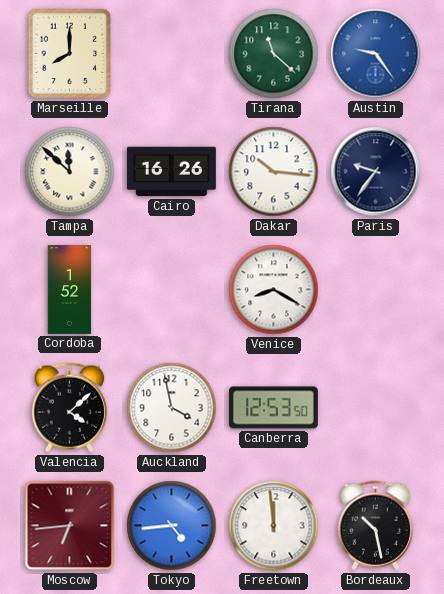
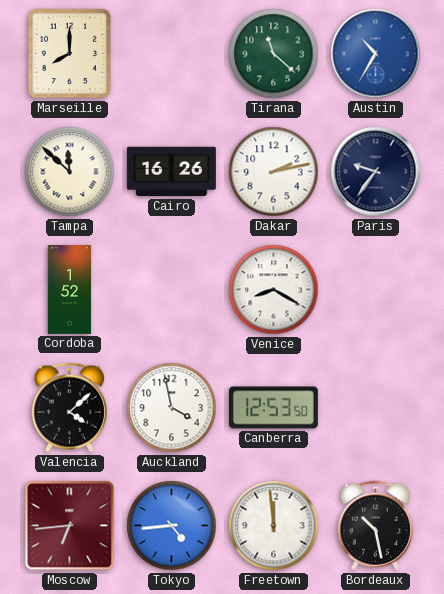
Austin: 9:24 -> 10:35 (376, 54)
Dakar: 10:16 -> 2:13 (274, 172)
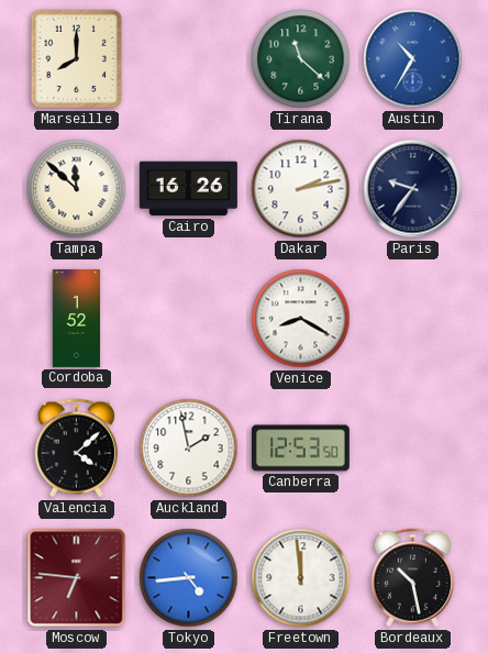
Auckland: 3:58 -> 1:58 (189, 449)
Moscow: 6:44 -> 6:46 (77, 578)
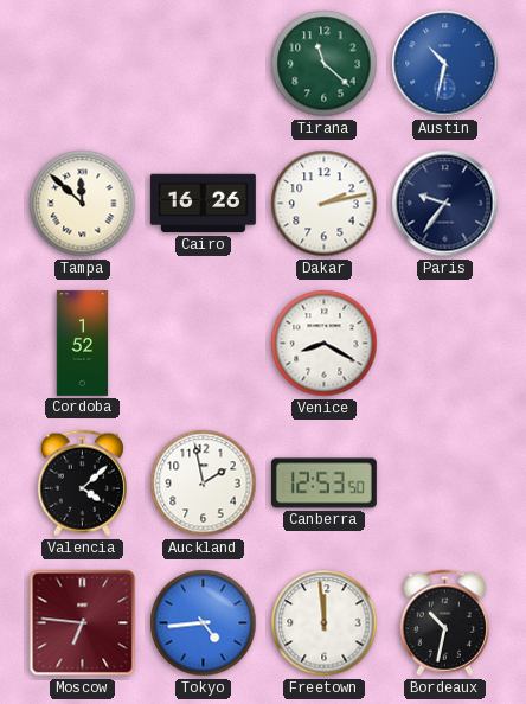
Marseille: 8:00 -> none (77, 59)
Austin: 10:35 -> 10:32 (445, 64)
Bordeaux: 10:28 -> 10:32 (444, 623)
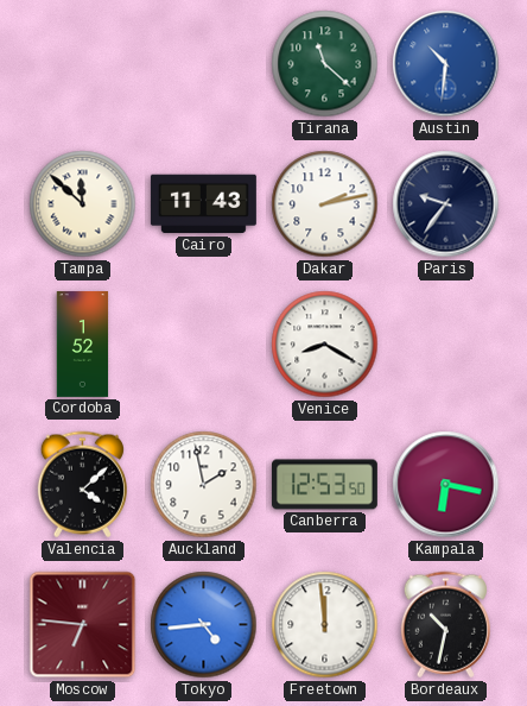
Austin: 10:32 -> 10:31 (446, 64)
Cairo: 16:26 -> 11:43 (203, 204)
Kampala: none -> 6:17 (446, 485)
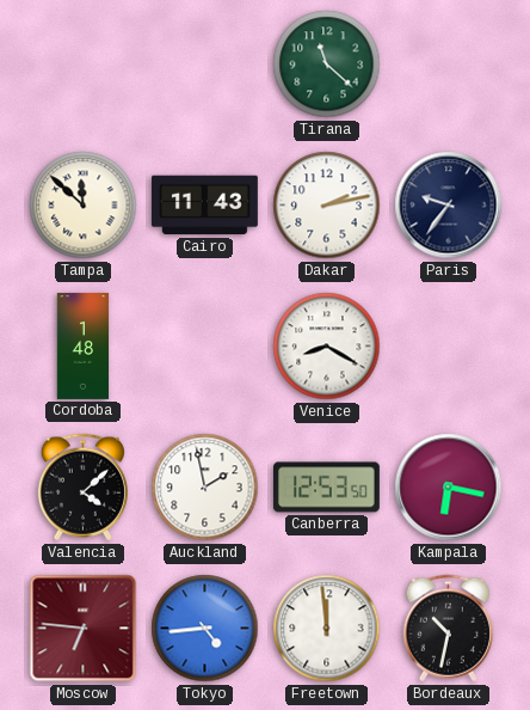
Austin: 10:31 -> none (446, 64)
Cordoba: 1:52 -> 1:48 (84, 347)
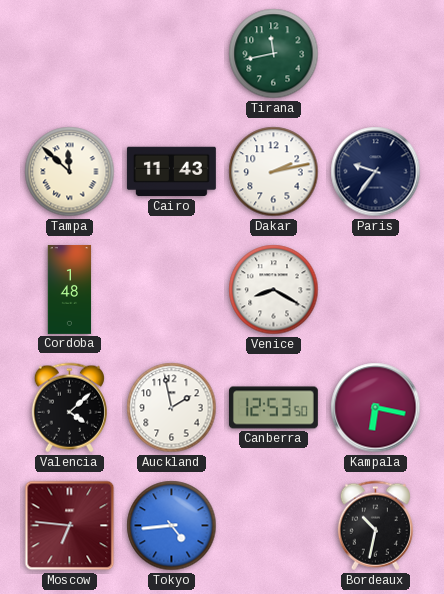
Tirana: 11:22 -> 11:43 (274, 54)
Freetown: 11:59 -> none (327, 629)
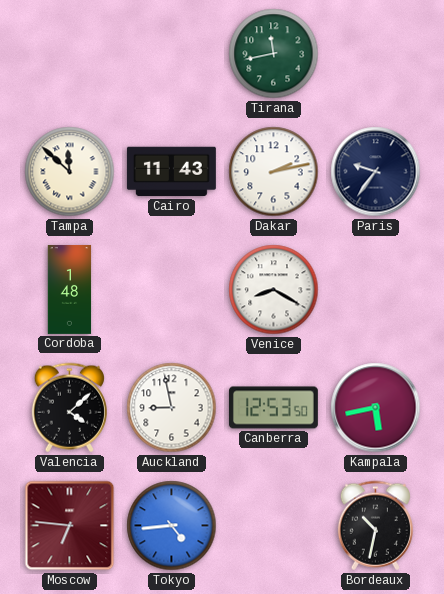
Auckland: 1:58 -> 8:58 (172, 408)
Kampala: 6:17 -> 5:43 (376, 408)
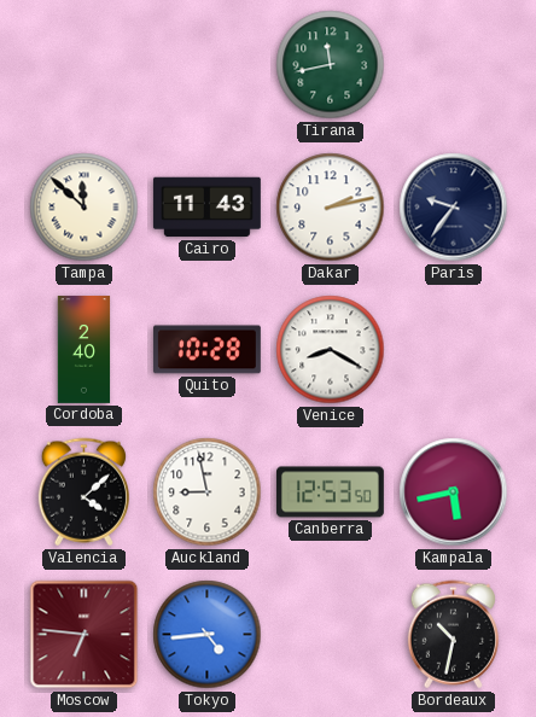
Cordoba: 1:48 -> 2:40 (85, 350)
Quito: none -> 10:28 (206, 350)
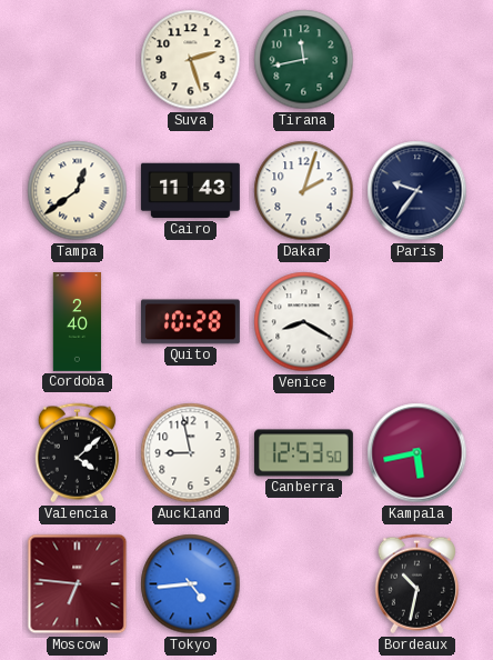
Suva: none -> 2:27 (191, 60)
Tampa: 11:52 -> 12:39 (78, 191)
Dakar: 2:13 -> 2:03 (304, 191)
